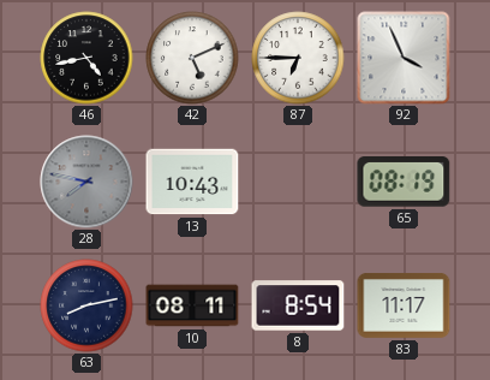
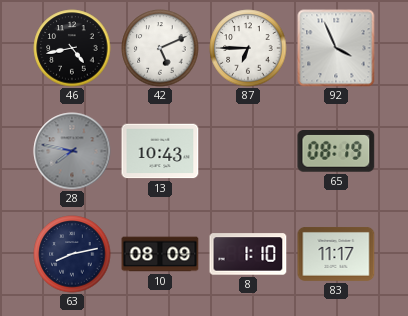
10: 08:11 -> 08:09 (160, 254)
8: 8:54 -> 1:10 (248, 254)
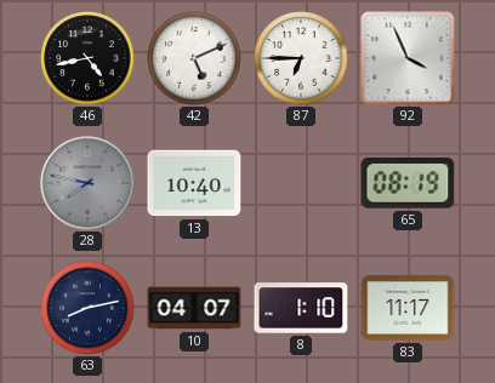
13: 10:43 -> 10:40 (194, 183)
10: 08:09 -> 04:07 (194, 308)
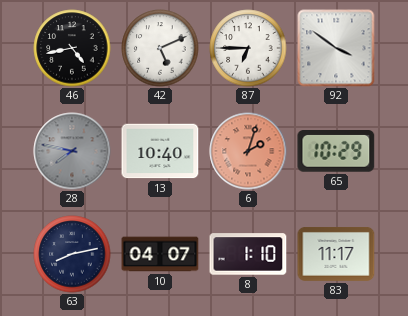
92: 3:56 -> 3:51 (336, 48)
6: none -> 2:03 (248, 151)
65: 08:19 -> 10:29 (336, 152)
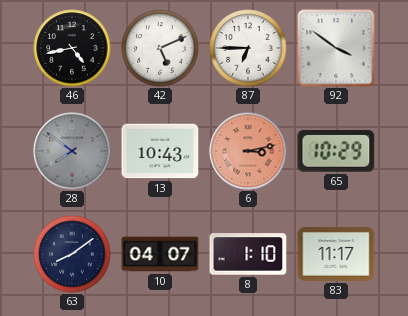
28: 7:47 -> 7:51 (72, 151)
13: 10:40 -> 10:43 (160, 151)
6: 2:03 -> 3:13 (248, 151)
63: 8:13 -> 8:09 (72, 254)
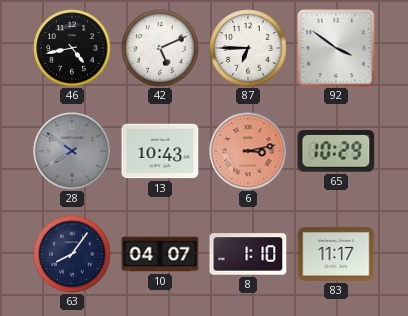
63: 8:09 -> 8:06 (72, 254)
